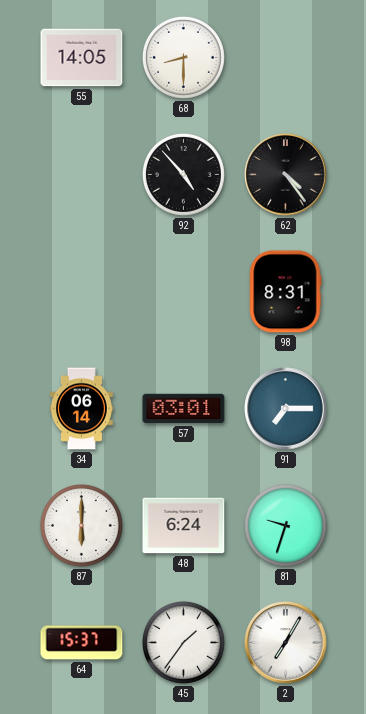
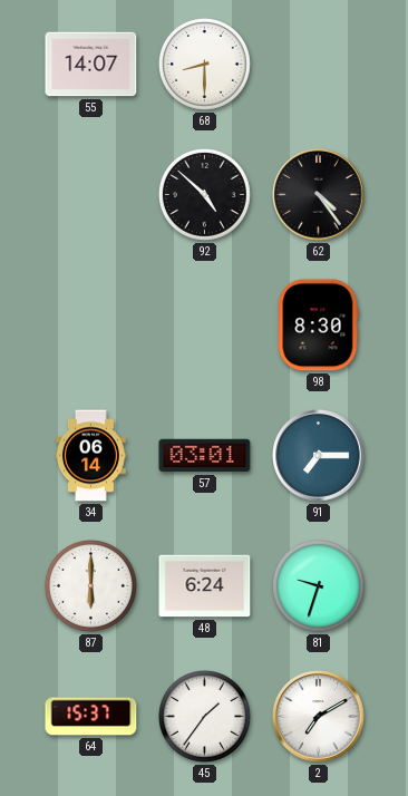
55: 14:05 -> 14:07 (91, 65)
92: 4:53 -> 4:52 (204, 194)
98: 8:31 -> 8:30 (318, 326)
2: 7:05 -> 7:10 (319, 717)
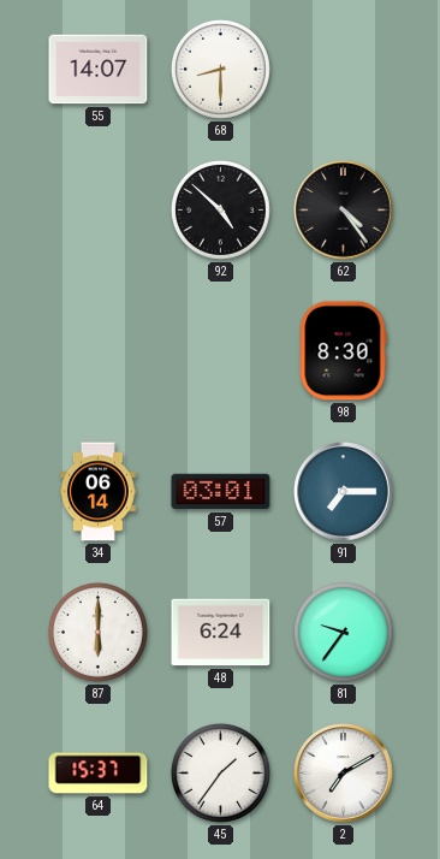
81: 9:33 -> 9:36 (343, 632)
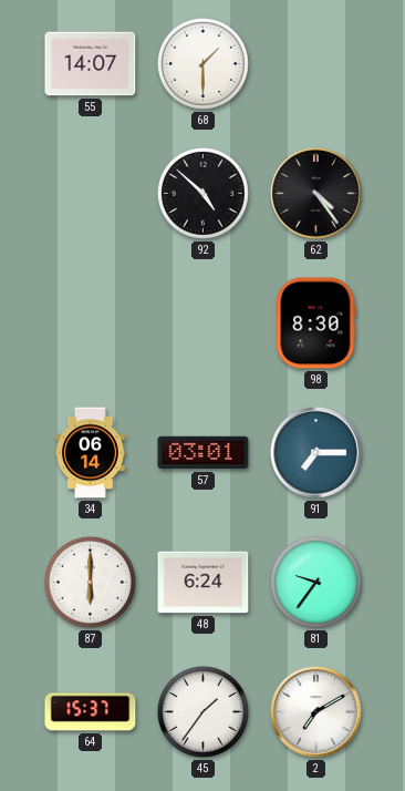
68: 8:30 -> 1:30 (202, 63)
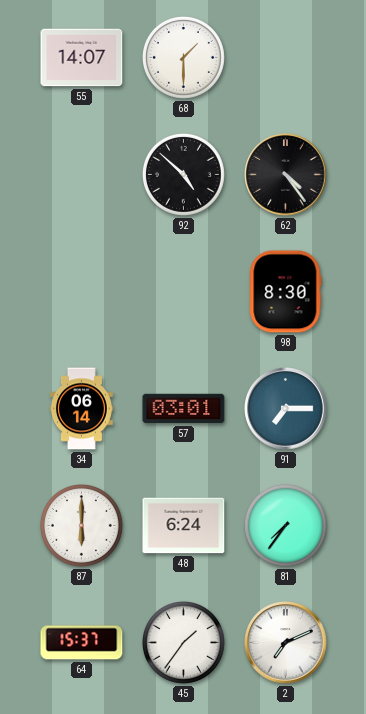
81: 9:36 -> 7:36 (285, 525)
2: 7:10 -> 7:11 (286, 643)
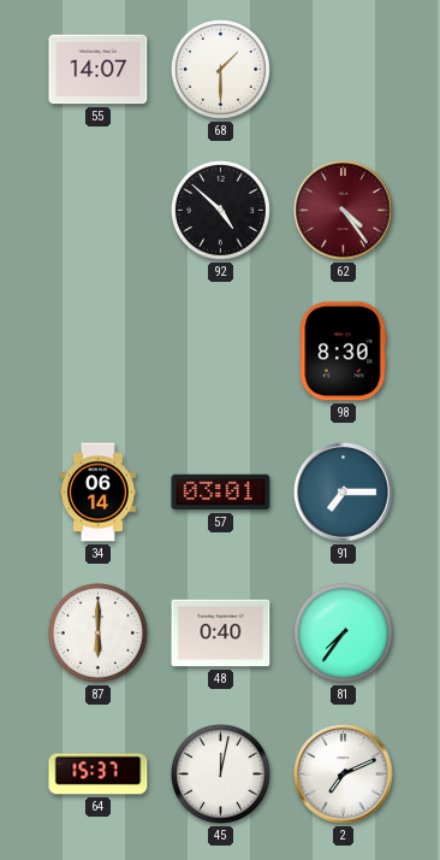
62 dial: black -> burgundy (344, 211)
48: 6:24 -> 0:40 (221, 634)
45: 1:36 -> 12:02 (220, 773)
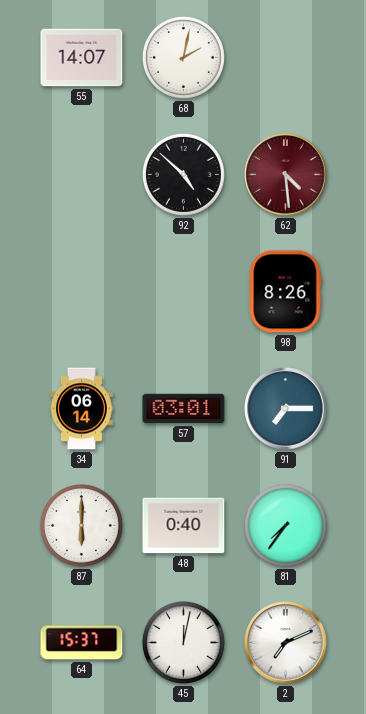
68: 1:30 -> 2:02 (183, 57)
62: 4:24 -> 4:29 (286, 175)
98: 8:30 -> 8:26 (285, 292)
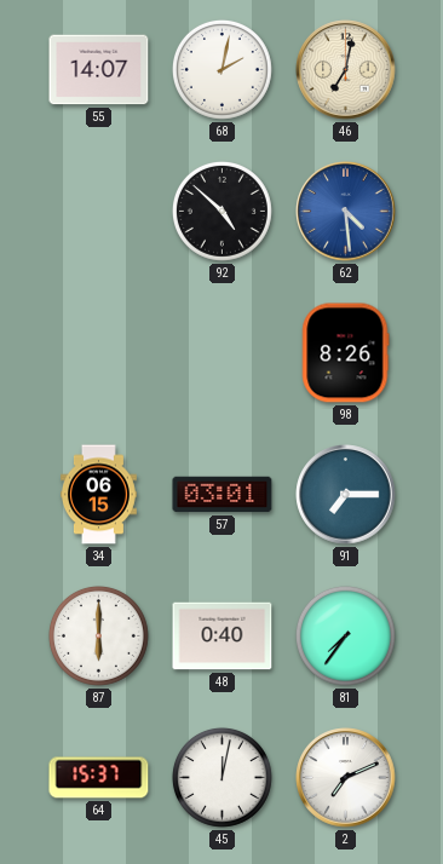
46: none -> 7:02 (346, 70)
62 dial: burgundy -> blue (346, 212)
34: 06:14 -> 06:15 (99, 495)
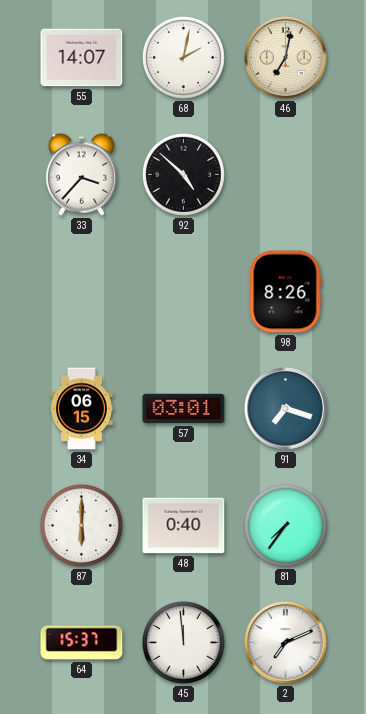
33: none -> 3:37 (81, 174)
62: 4:29 -> none (346, 212)
91: 7:15 -> 7:18 (286, 409)
45: 12:02 -> 11:59 (183, 642)
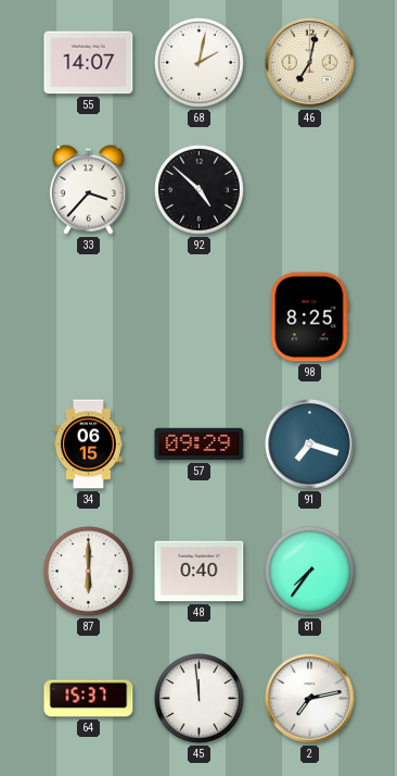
98: 8:26 -> 8:25 (309, 317)
57: 03:01 -> 09:29 (200, 445)
2: 7:11 -> 7:13 (310, 699)
